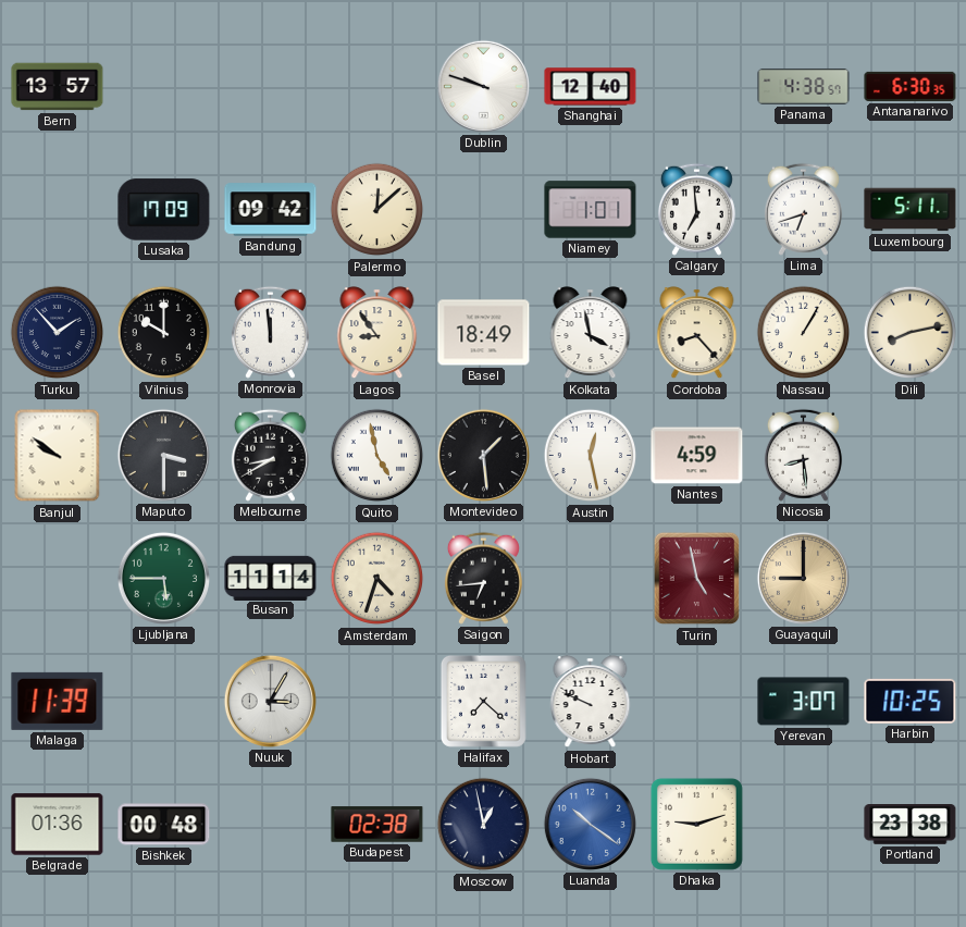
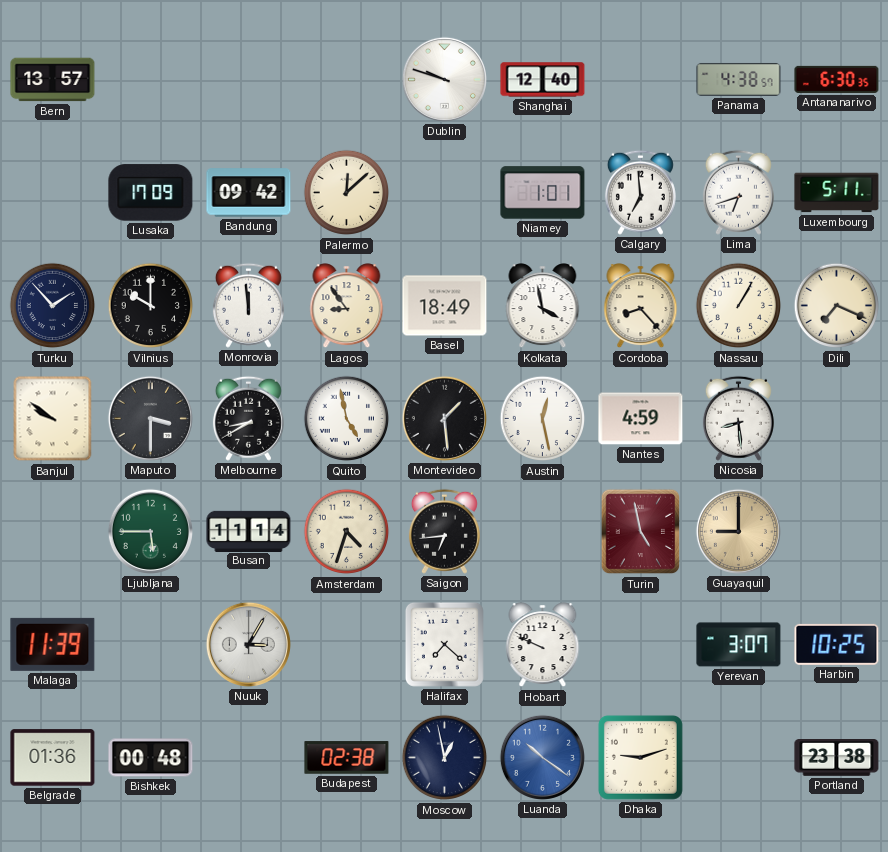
Dili: 8:13 -> 7:19 (837, 306)
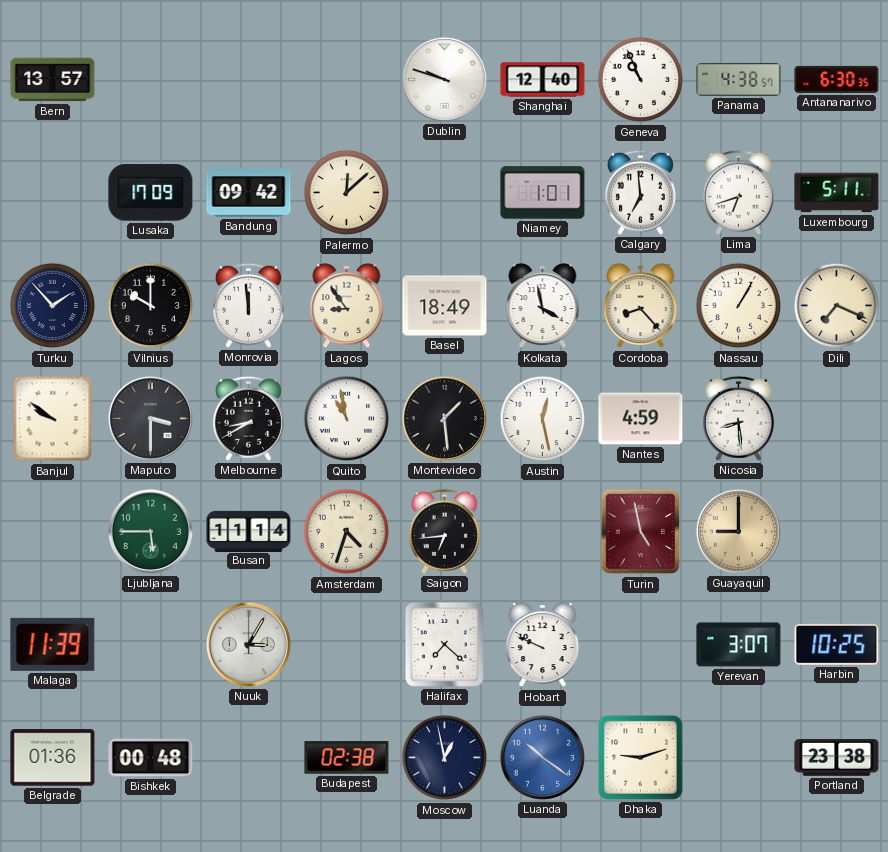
Geneva: none -> 10:56 (641, 80)
Quito: 4:58 -> 10:58 (347, 419)
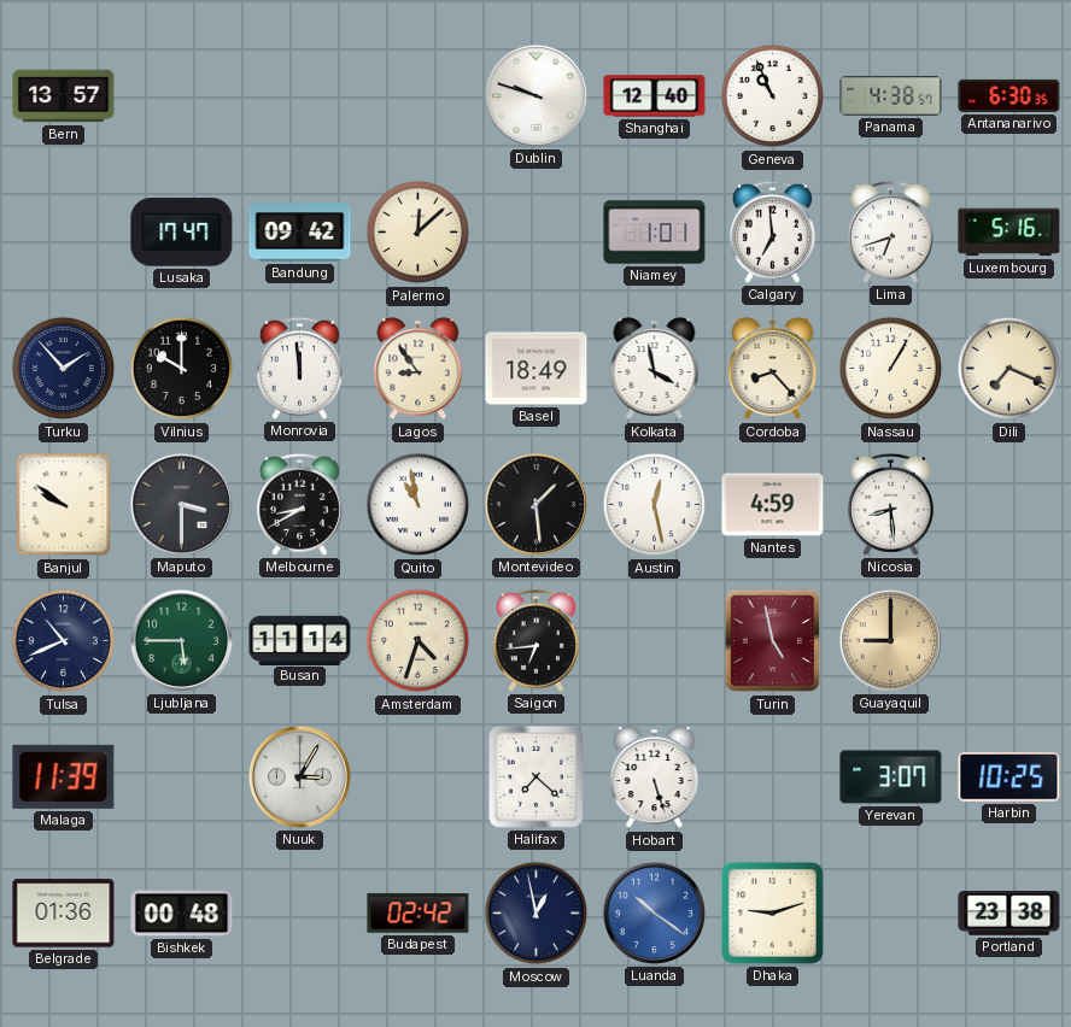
Lusaka: 17:09 -> 17:47 (182, 233)
Luxembourg: 5:11 -> 5:16 (1009, 233)
Tulsa: none -> 10:41 (64, 641)
Hobart: 9:49 -> 5:27 (655, 777)
Budapest: 02:38 -> 02:42 (419, 914)
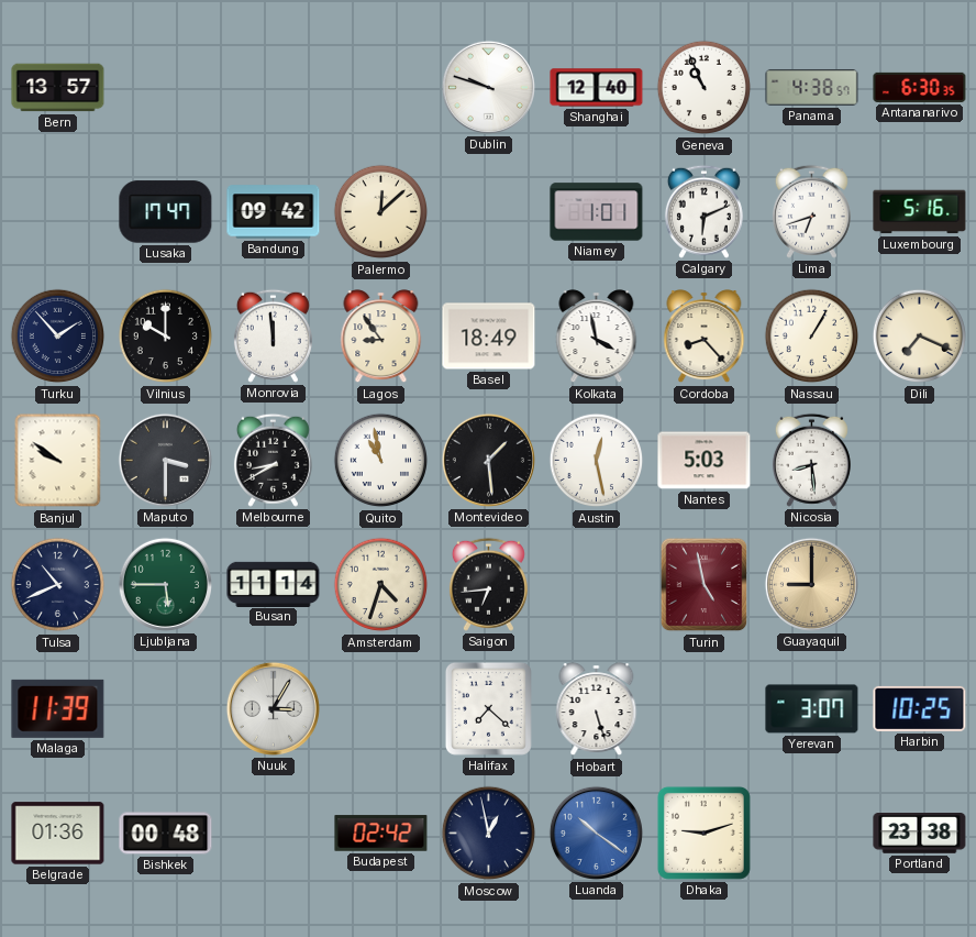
Calgary: 6:59 -> 6:11 (703, 211)
Nantes: 4:59 -> 5:03 (705, 461)
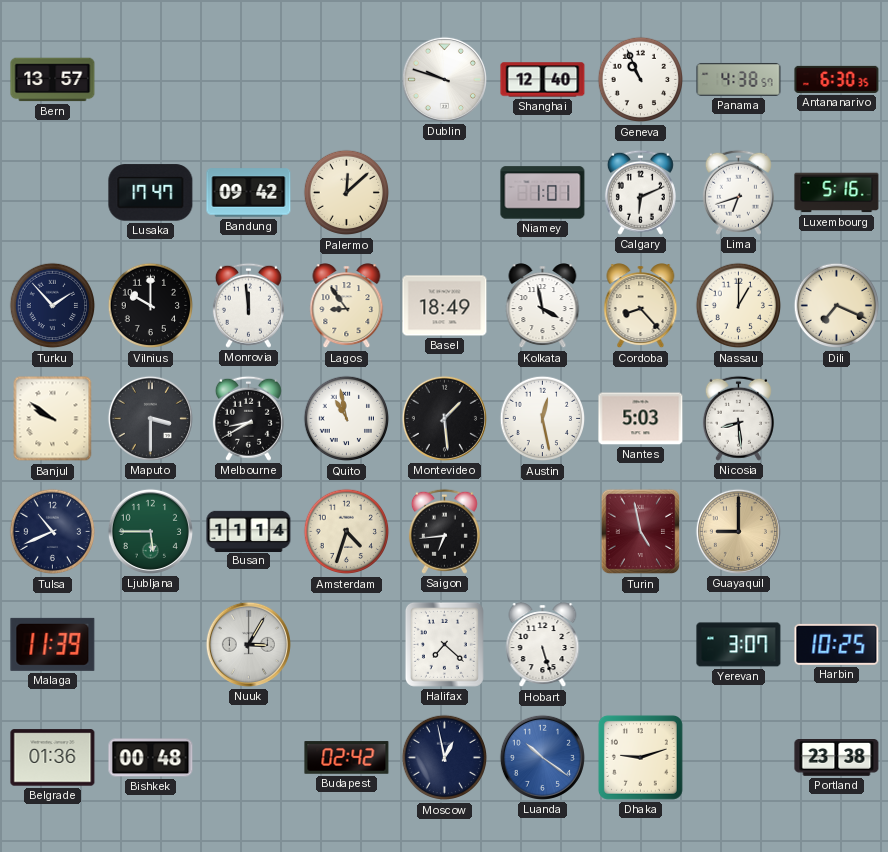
Nassau: 1:05 -> 1:00 (739, 306)
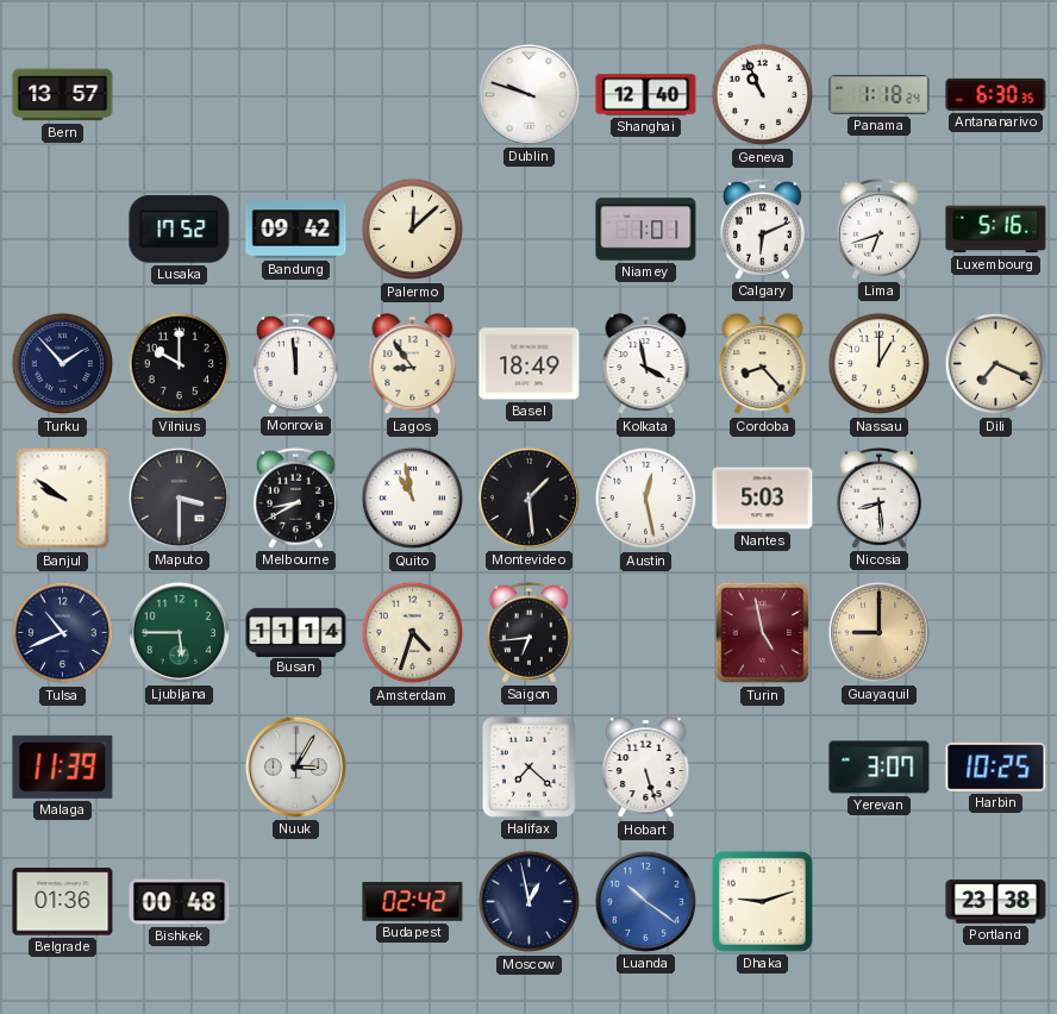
Panama: 4:38 -> 1:18 (880, 94)
Lusaka: 17:47 -> 17:52 (180, 230)
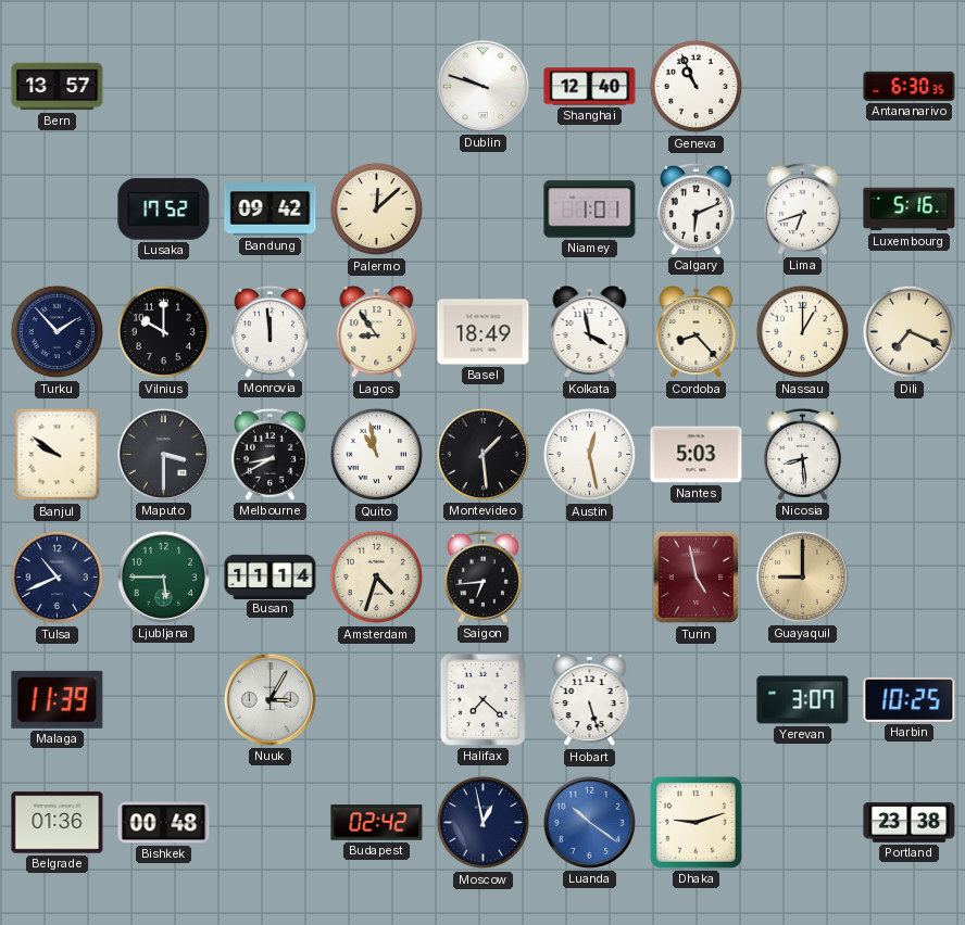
Panama: 1:18 -> none (880, 94)
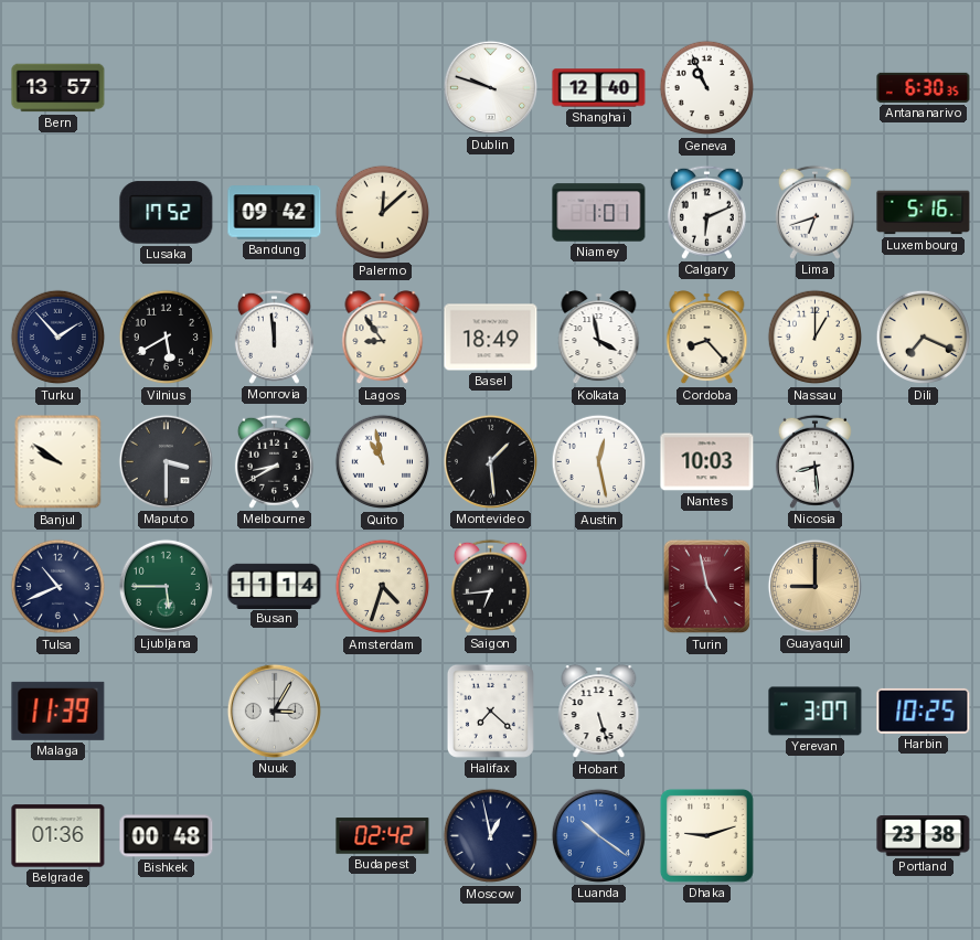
Vilnius: 10:00 -> 5:40 (167, 338)
Nantes: 5:03 -> 10:03 (707, 462)
